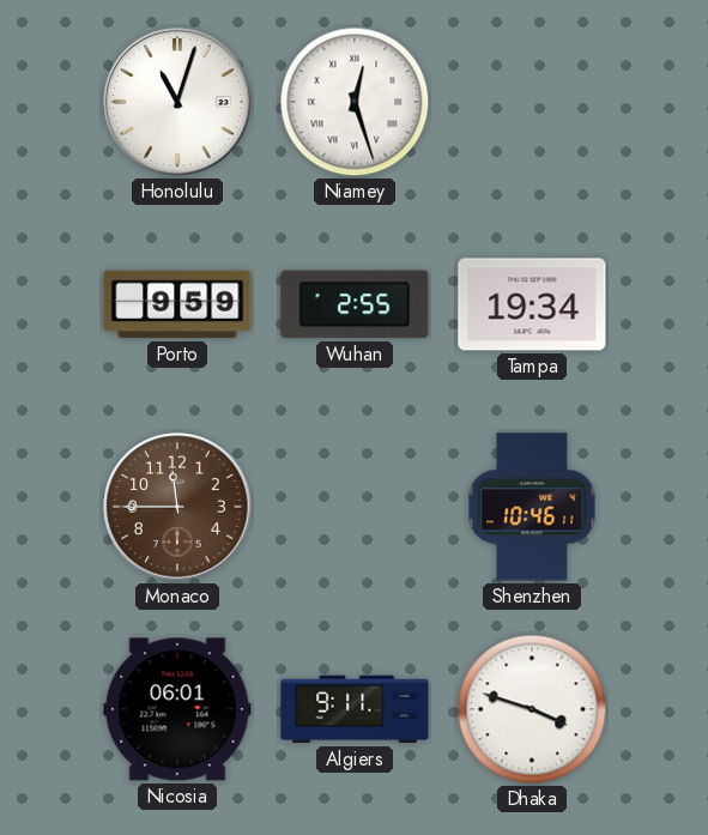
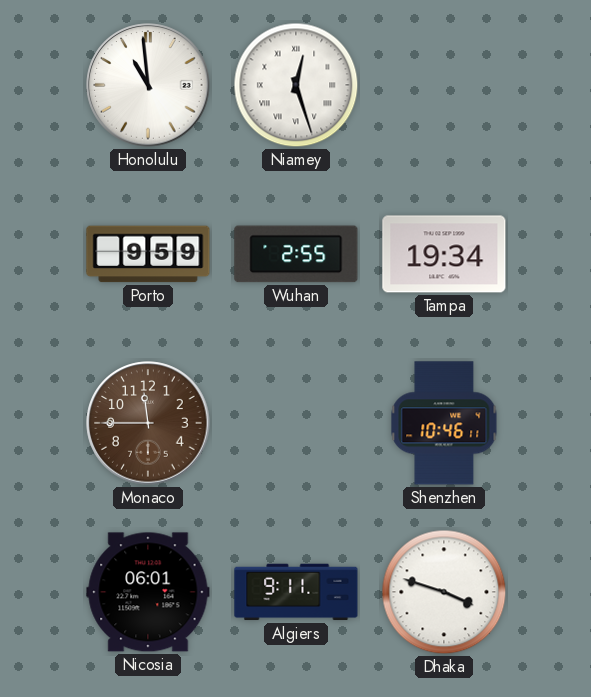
Honolulu: 11:03 -> 10:59 (148, 85)
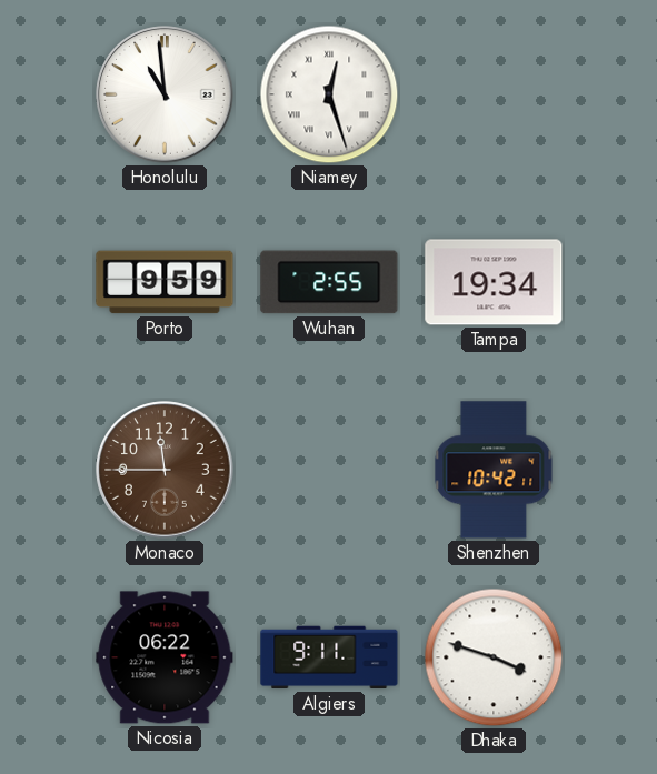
Shenzhen: 10:46 -> 10:42 (494, 470)
Nicosia: 06:01 -> 06:22 (165, 657)
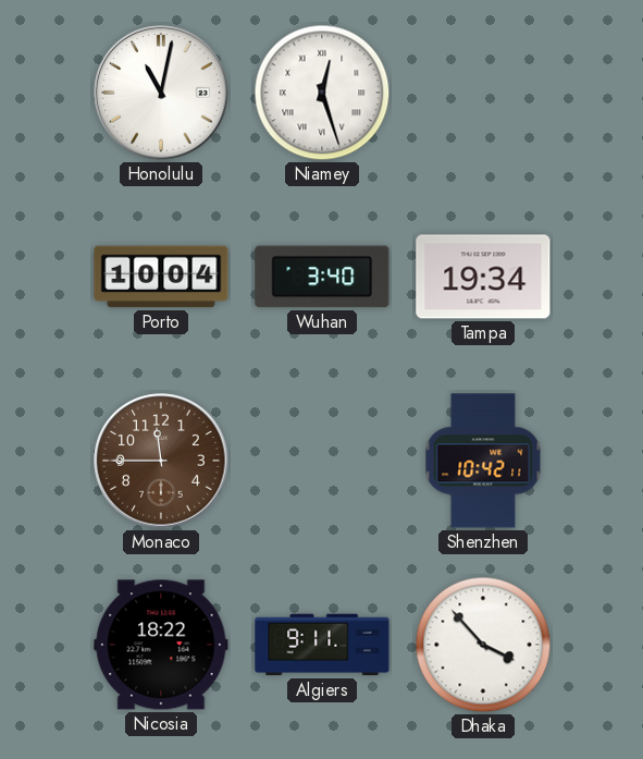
Honolulu: 10:59 -> 11:02 (161, 93)
Porto: 9:59 -> 10:04 (161, 277)
Wuhan: 2:55 -> 3:40 (322, 277)
Nicosia: 06:22 -> 18:22 (161, 645)
Dhaka: 3:48 -> 3:53 (483, 645)
